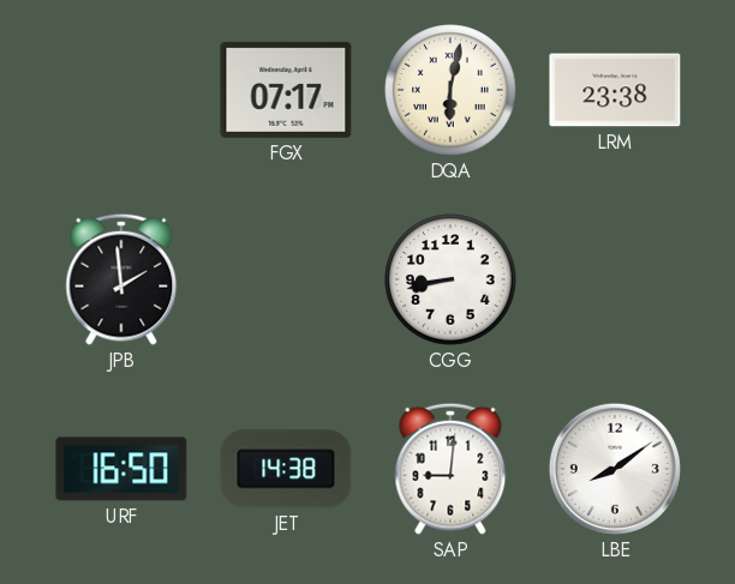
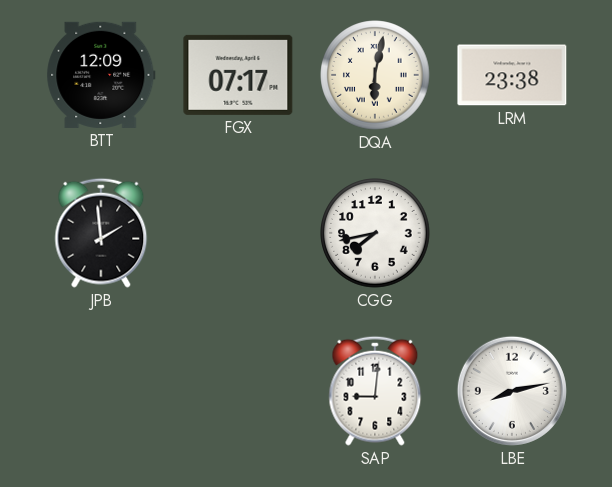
BTT: none -> 12:09 (101, 75)
CGG: 8:43 -> 7:43 (375, 233)
URF: 16:50 -> none (121, 469)
JET: 14:38 -> none (286, 469)
LBE: 8:09 -> 8:13 (512, 391)
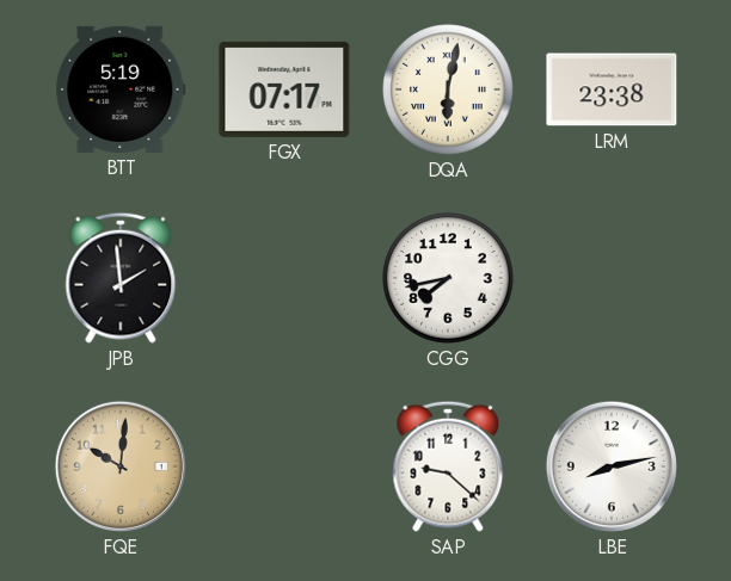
BTT: 12:09 -> 5:19 (121, 89)
FQE: none -> 10:01 (121, 466)
SAP: 9:01 -> 9:22 (448, 466)
